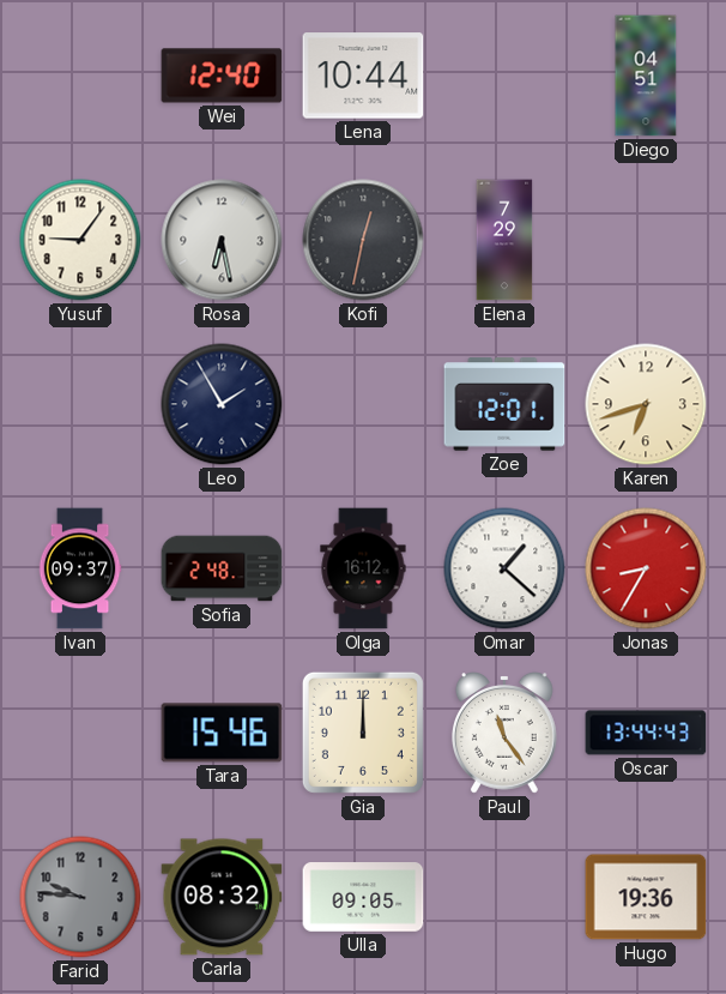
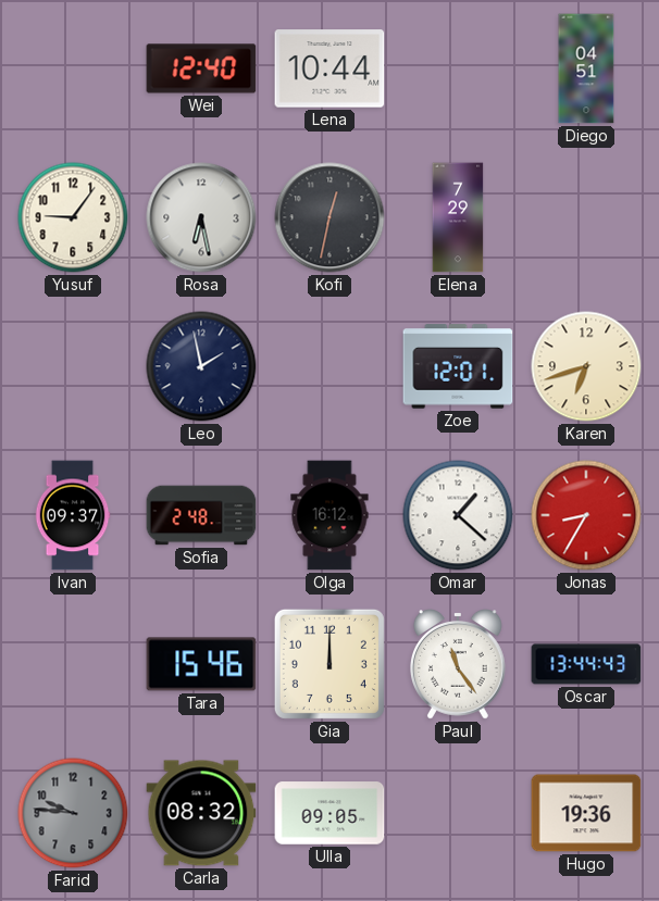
Leo: 1:55 -> 1:58 (201, 366)
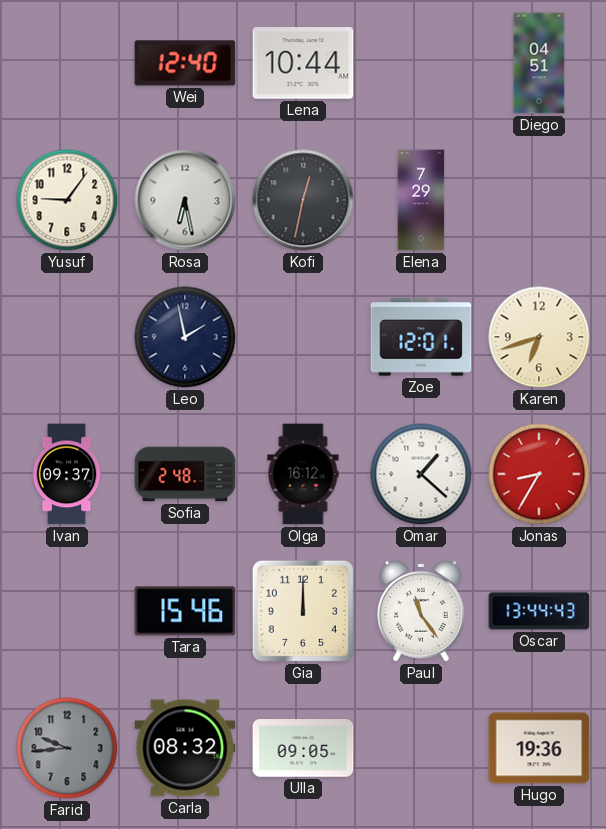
Farid: 9:46 -> 9:44 (67, 748)
